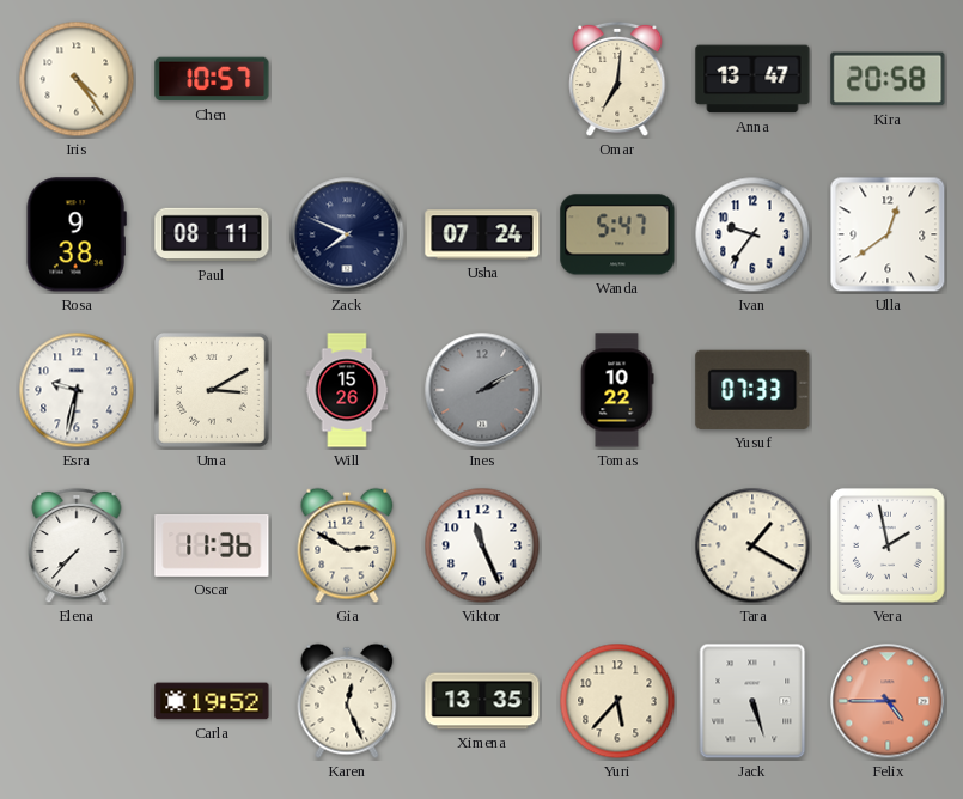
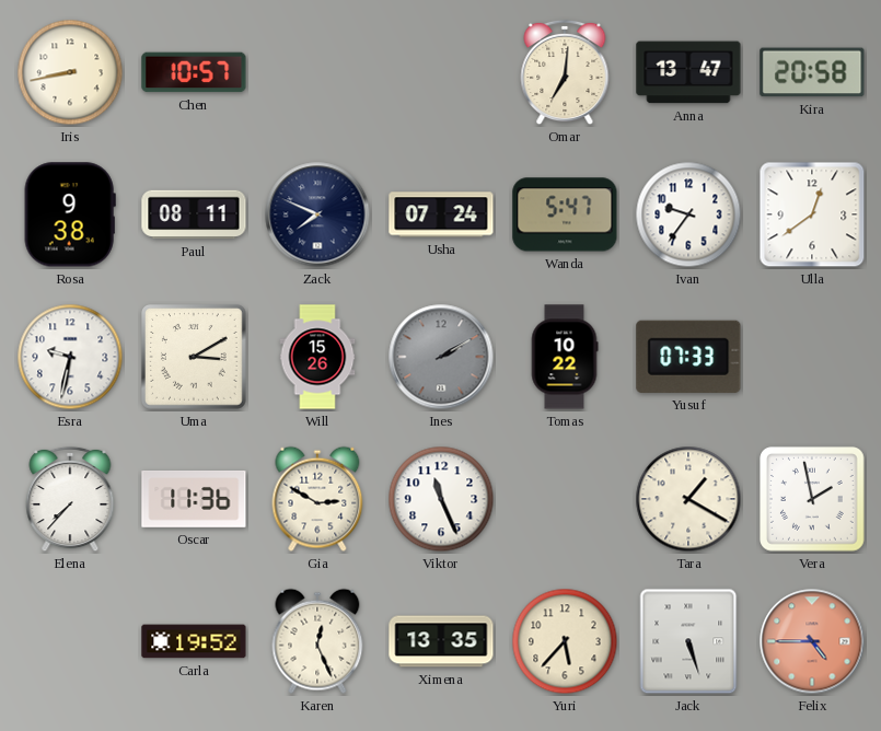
Iris: 4:24 -> 8:43 (70, 72)
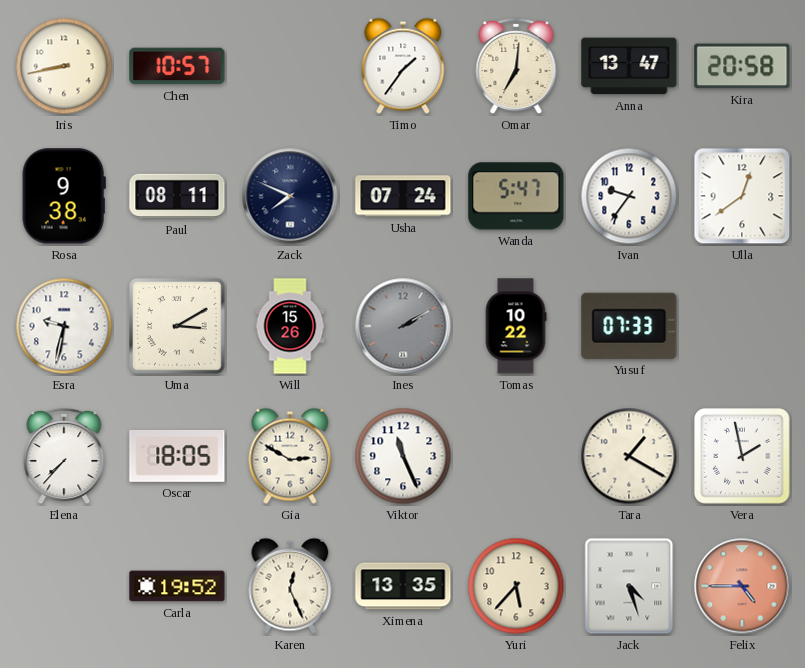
Timo: none -> 1:36 (403, 66)
Oscar: 11:36 -> 18:05 (177, 457)
Jack: 5:27 -> 4:27 (629, 586)
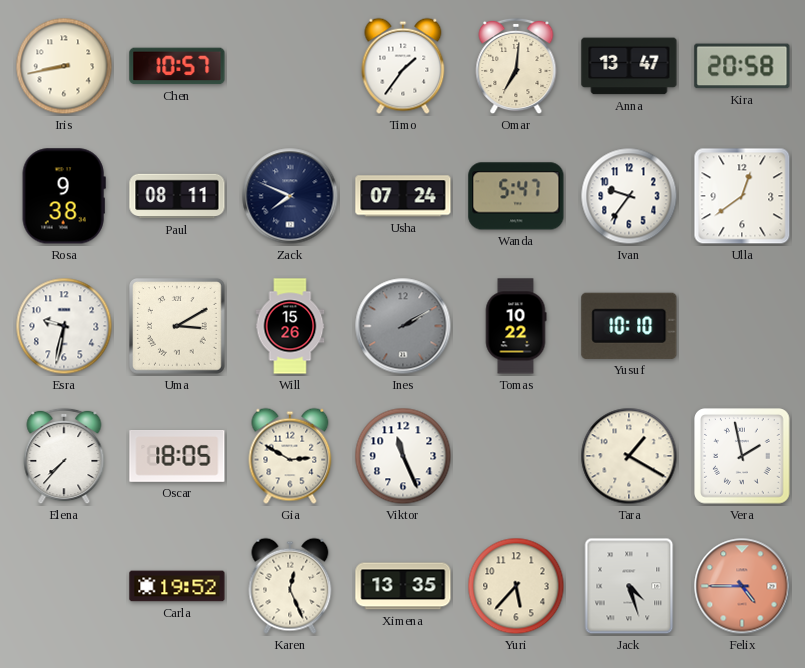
Yusuf: 07:33 -> 10:10 (629, 326)
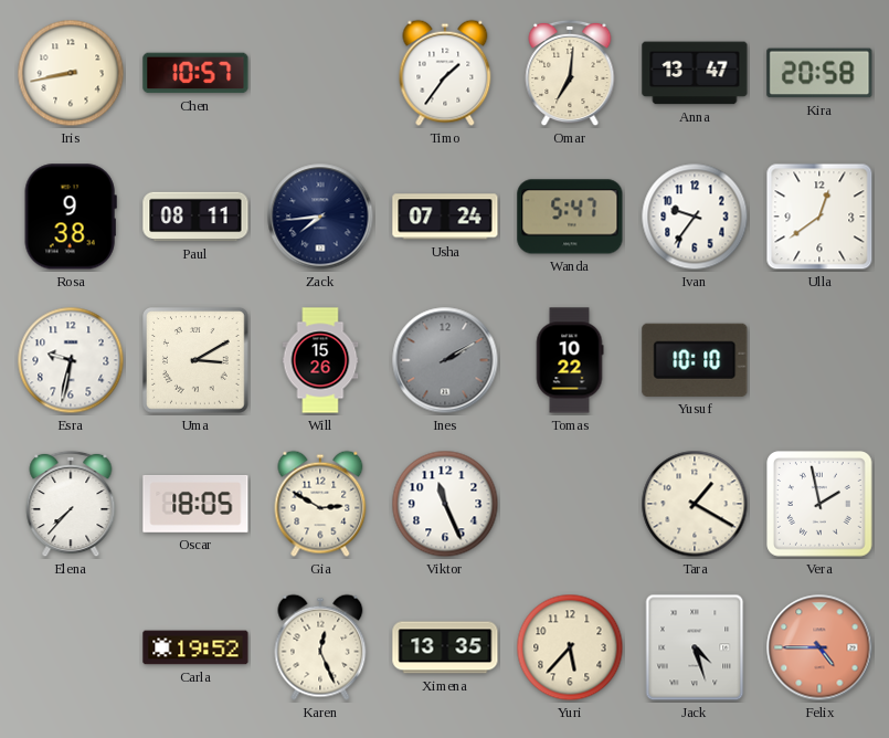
Zack: 7:49 -> 7:44 (320, 217)
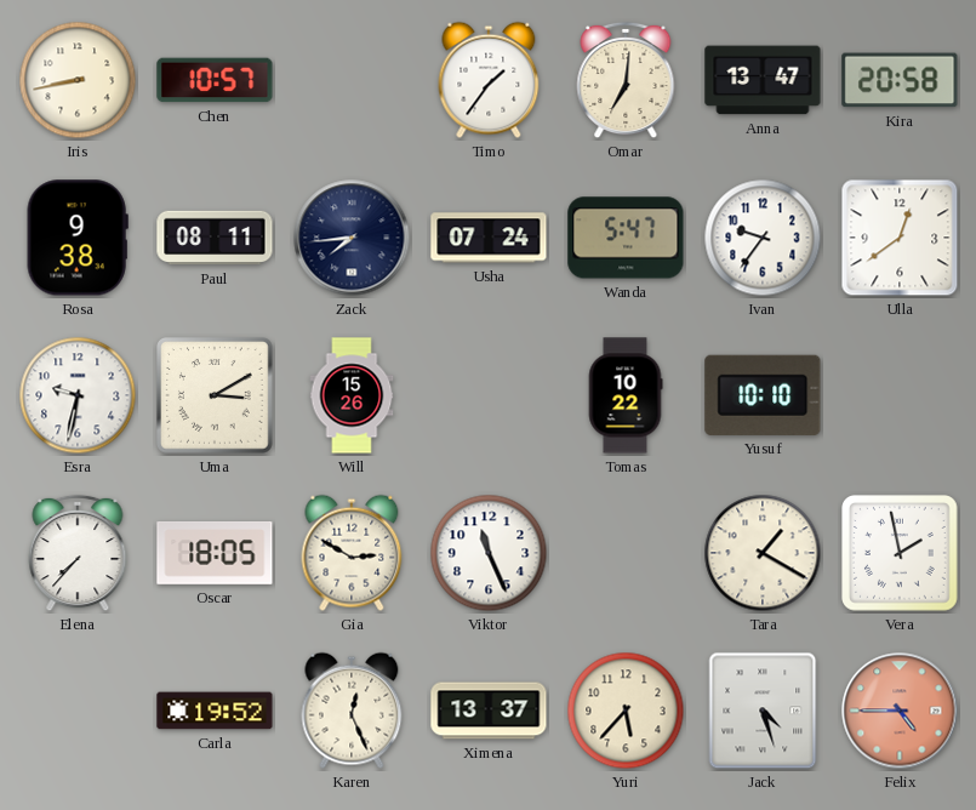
Ines: 2:10 -> none (445, 360)
Ximena: 13:35 -> 13:37 (489, 711)
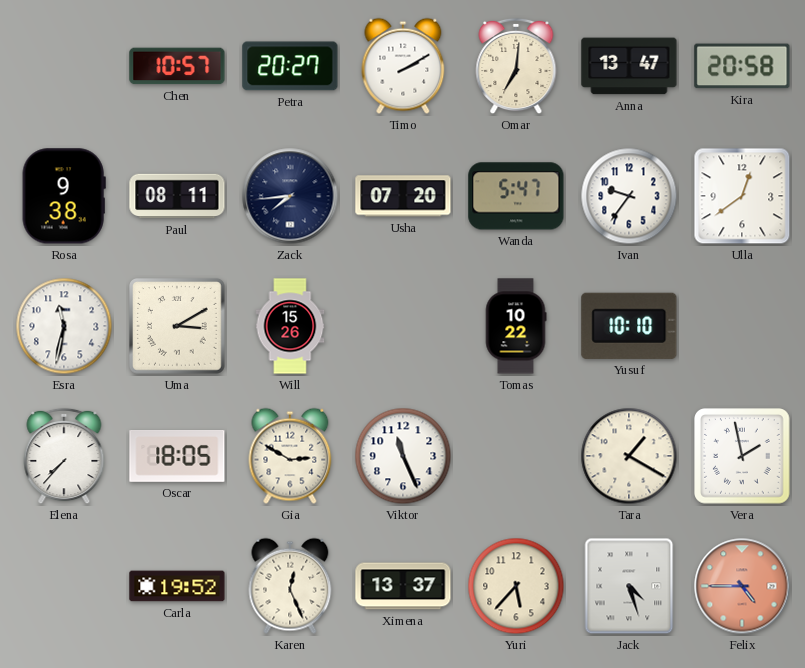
Iris: 8:43 -> none (78, 80)
Petra: none -> 20:27 (290, 66)
Timo: 1:36 -> 2:10 (403, 66)
Usha: 07:24 -> 07:20 (403, 196)
Esra: 9:32 -> 11:32 (64, 326)
